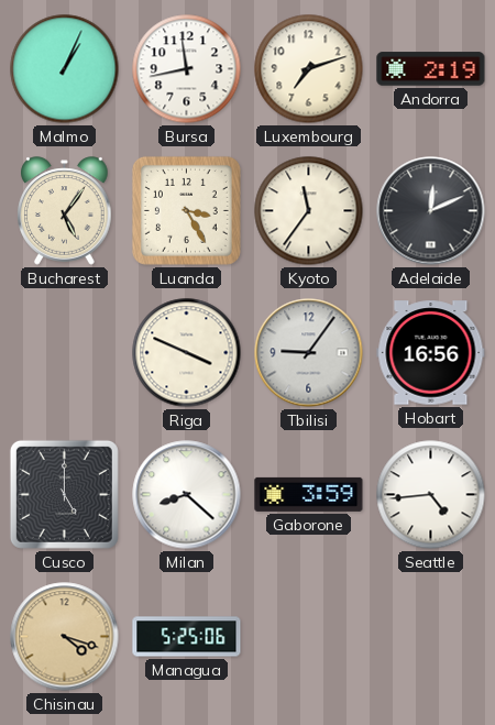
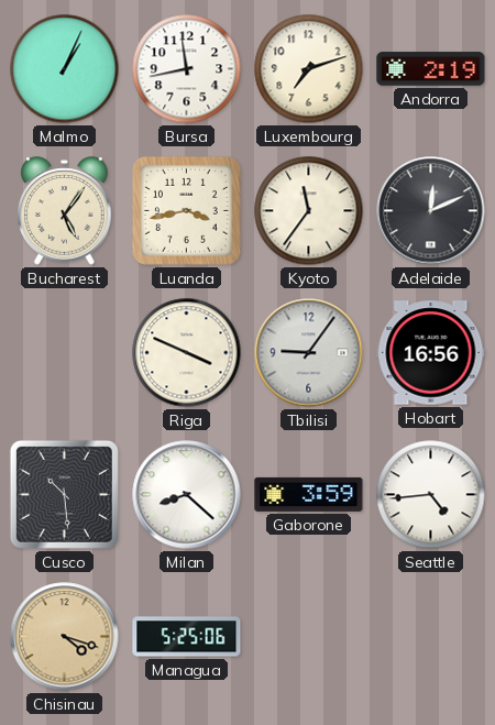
Luanda: 3:25 -> 3:43 (186, 210)
Cusco: 5:00 -> 10:29 (64, 494)
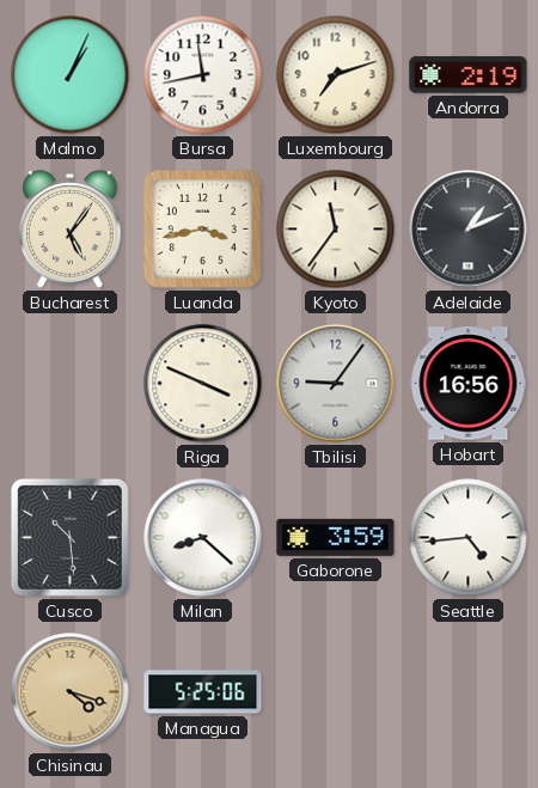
Adelaide: 12:11 -> 1:11 (469, 230)
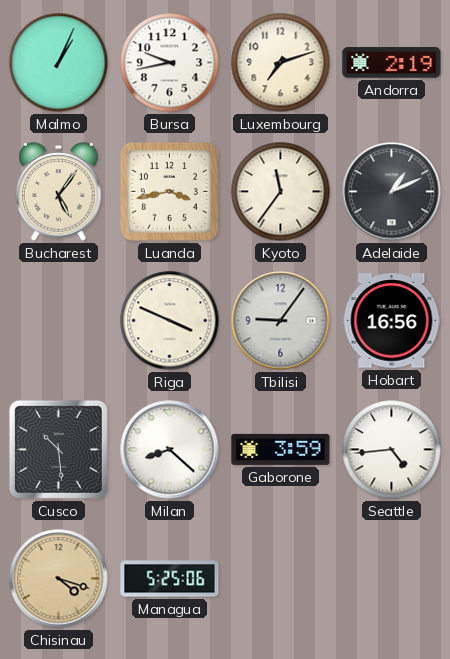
Bursa: 11:43 -> 9:43 (170, 63)
